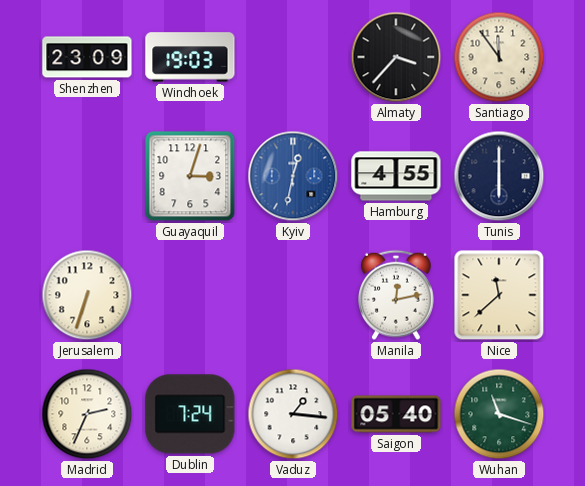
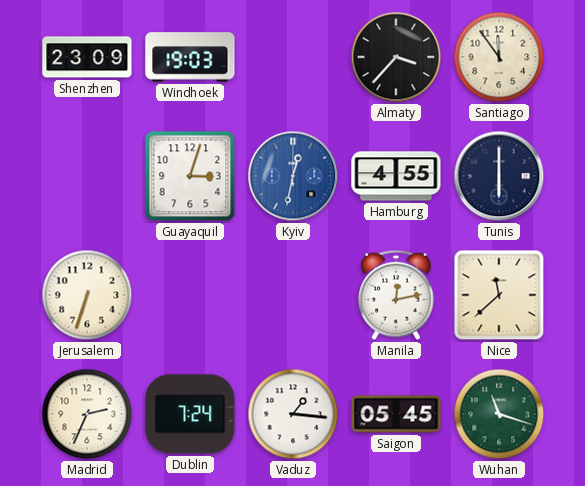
Saigon: 05:40 -> 05:45 (396, 414)
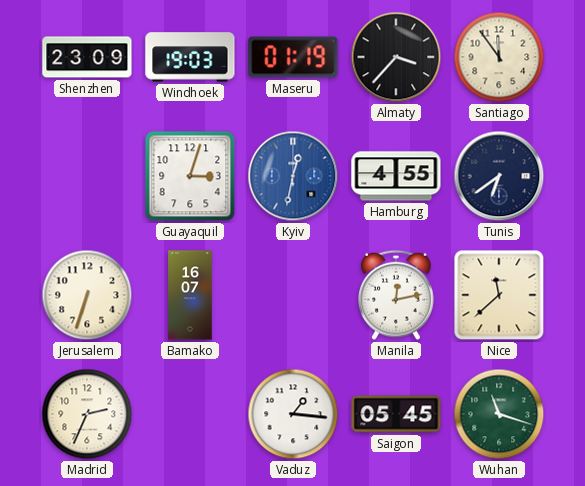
Maseru: none -> 01:19 (293, 57)
Tunis: 6:00 -> 6:39 (499, 176)
Bamako: none -> 16:07 (190, 295)
Dublin: 7:24 -> none (190, 414)
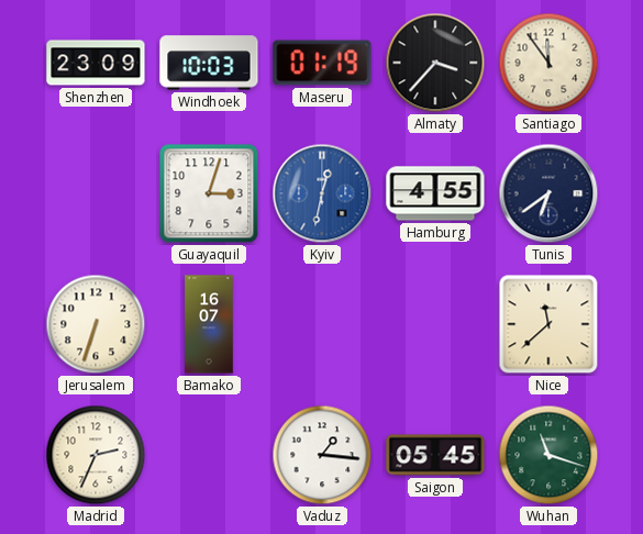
Windhoek: 19:03 -> 10:03 (209, 63)
Manila: 12:13 -> none (397, 295)
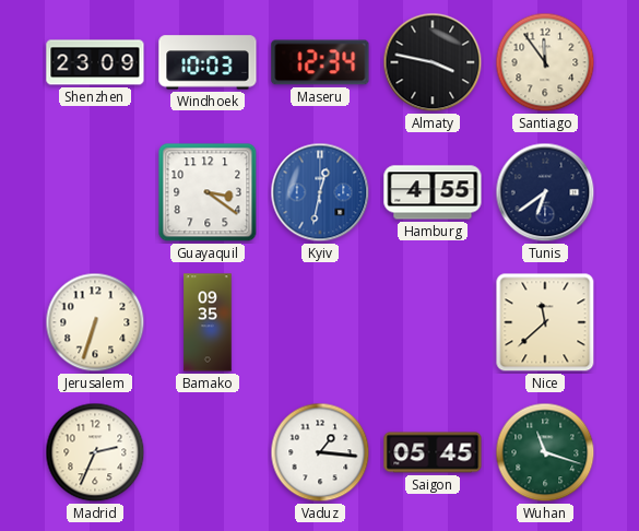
Maseru: 01:19 -> 12:34 (320, 62)
Almaty: 3:37 -> 3:47 (433, 62)
Guayaquil: 3:03 -> 3:21 (208, 192)
Bamako: 16:07 -> 09:35 (208, 322)
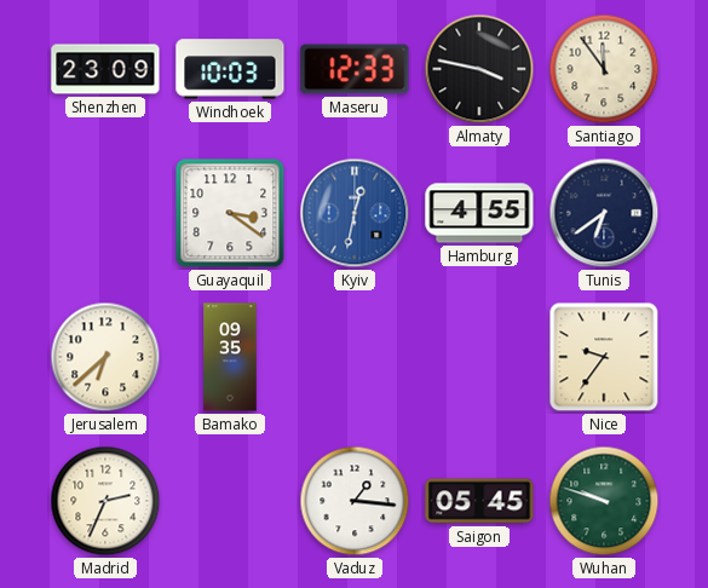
Maseru: 12:34 -> 12:33 (355, 69)
Jerusalem: 6:33 -> 6:38 (105, 357)
Nice: 11:38 -> 9:36 (604, 357)
Wuhan: 11:18 -> 9:48 (604, 501)
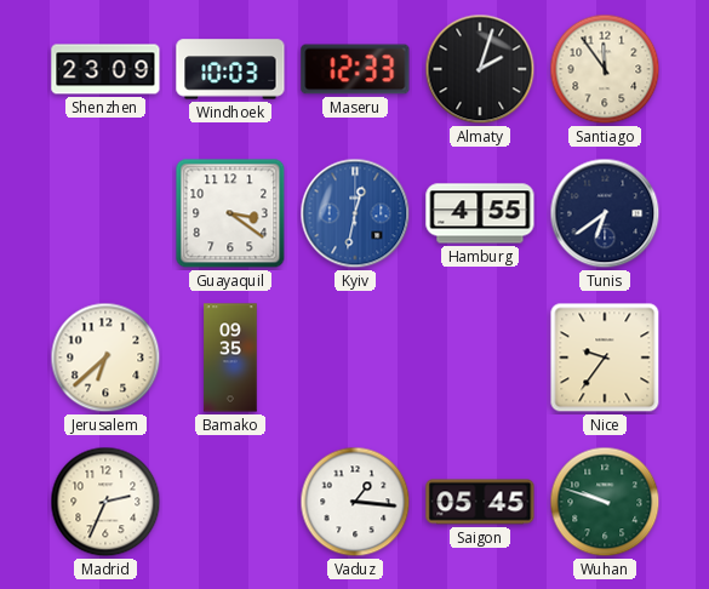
Almaty: 3:47 -> 2:03 (480, 69)
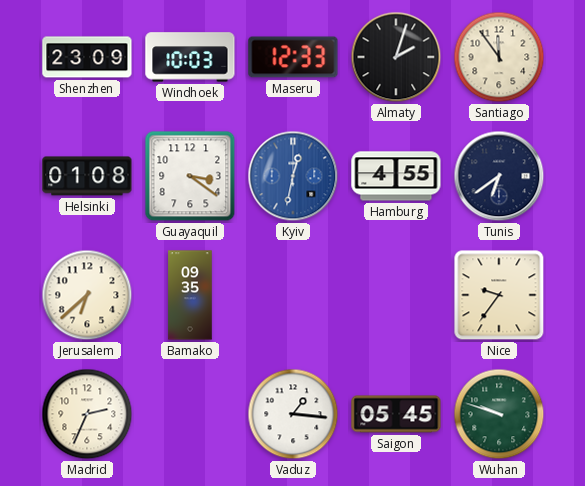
Helsinki: none -> 01:08 (87, 176)
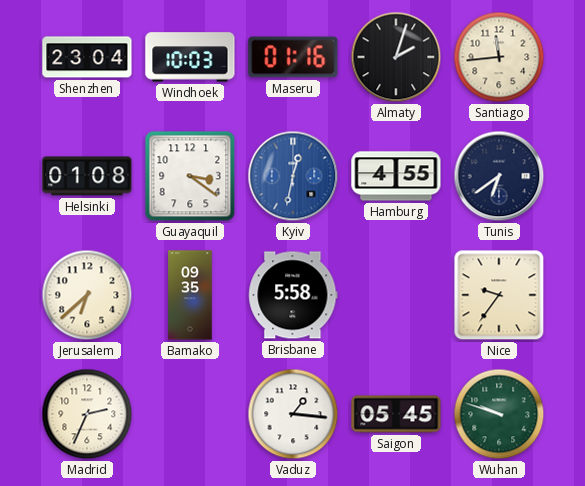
Shenzhen: 23:09 -> 23:04 (87, 57)
Maseru: 12:33 -> 01:16 (293, 57)
Santiago: 11:54 -> 11:44 (499, 57)
Brisbane: none -> 5:58 (293, 295)
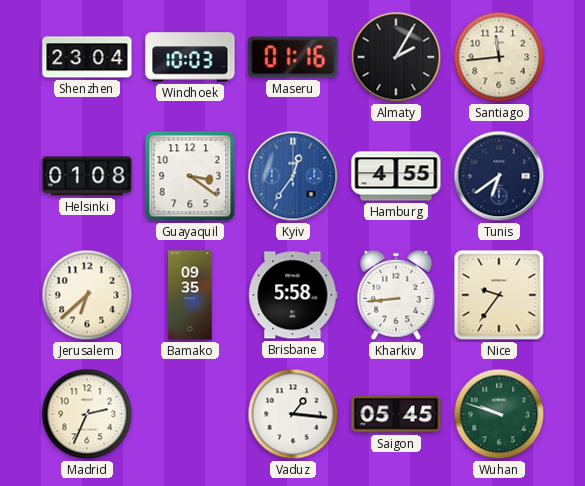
Almaty: 2:03 -> 2:05 (396, 57)
Kyiv: 12:32 -> 12:36 (293, 176)
Kharkiv: none -> 8:44 (396, 295)
